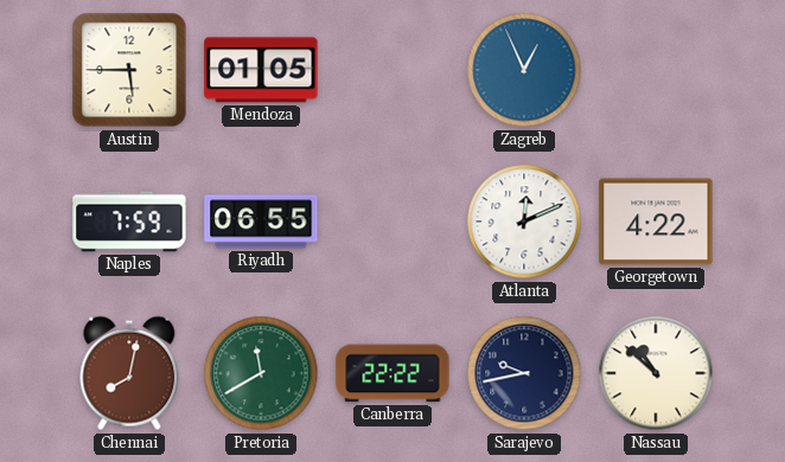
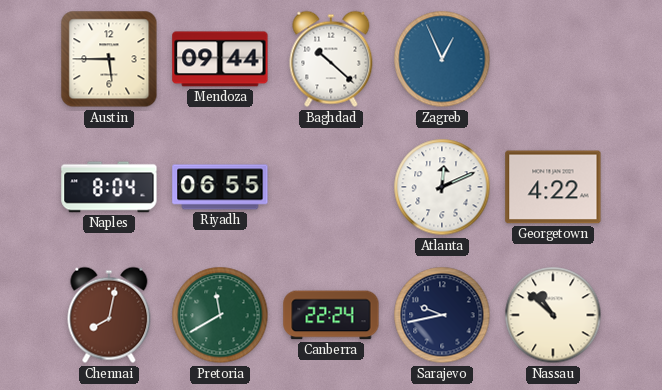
Mendoza: 01:05 -> 09:44 (220, 59)
Baghdad: none -> 10:22 (331, 59)
Naples: 7:59 -> 8:04 (109, 187)
Canberra: 22:22 -> 22:24 (331, 315)
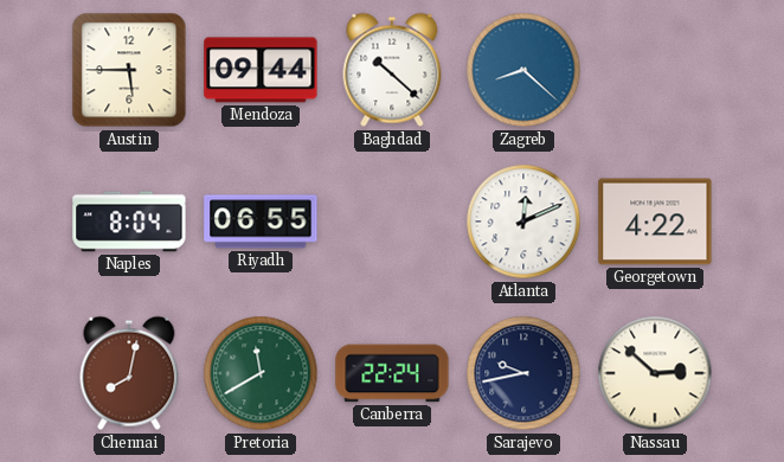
Zagreb: 12:56 -> 8:22 (523, 70)
Nassau: 10:52 -> 2:52 (655, 373)
